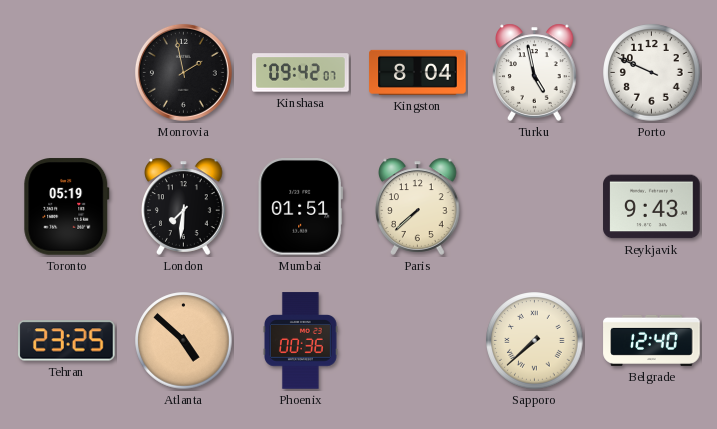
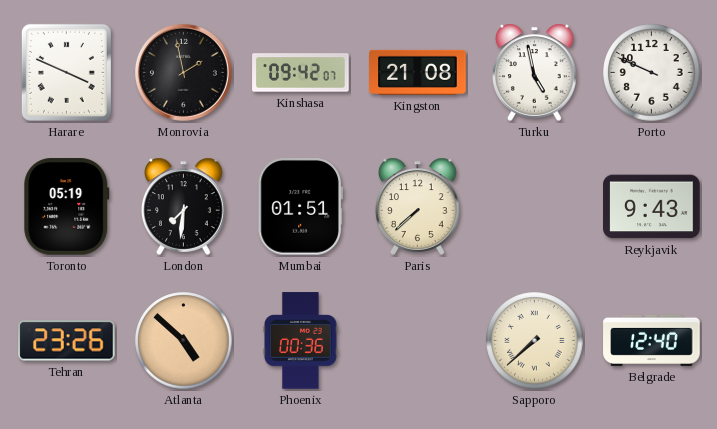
Harare: none -> 3:49 (66, 72)
Kingston: 8:04 -> 21:08 (418, 72)
Tehran: 23:25 -> 23:26 (67, 341)
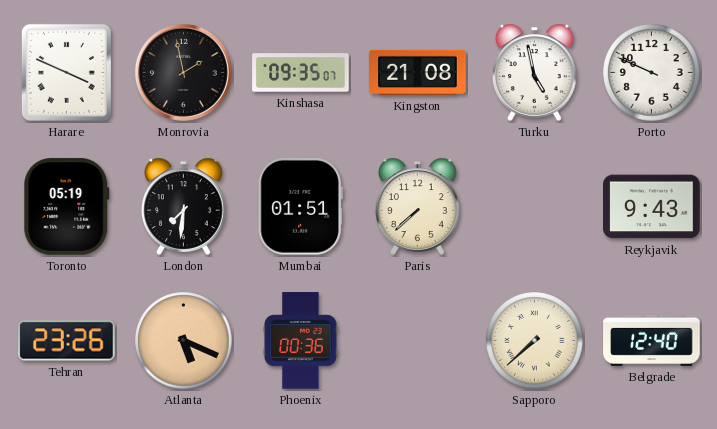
Kinshasa: 09:42 -> 09:35 (301, 73)
Atlanta: 4:52 -> 5:19 (184, 341)
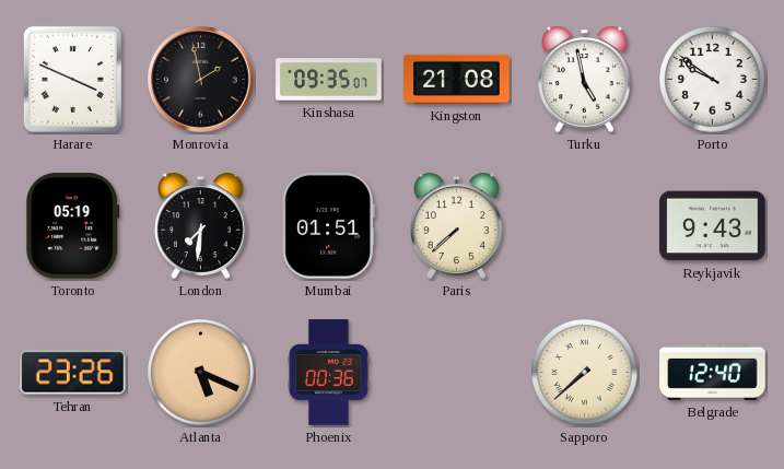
Porto: 9:49 -> 9:51 (713, 80)
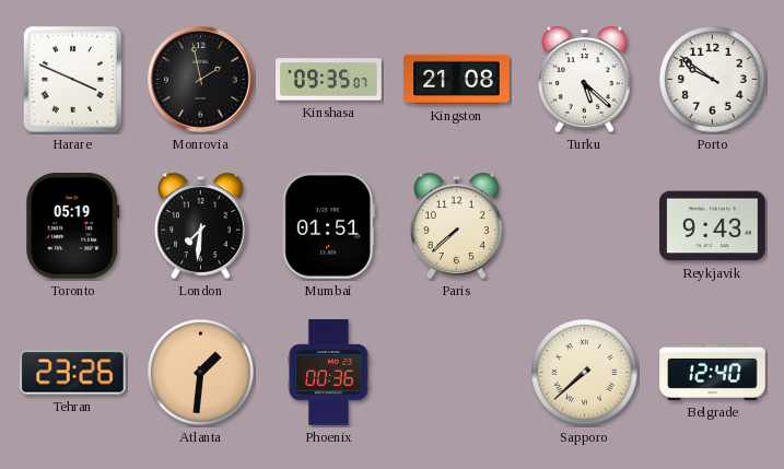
Turku: 4:58 -> 5:22 (585, 79)
Atlanta: 5:19 -> 1:31 (201, 373)
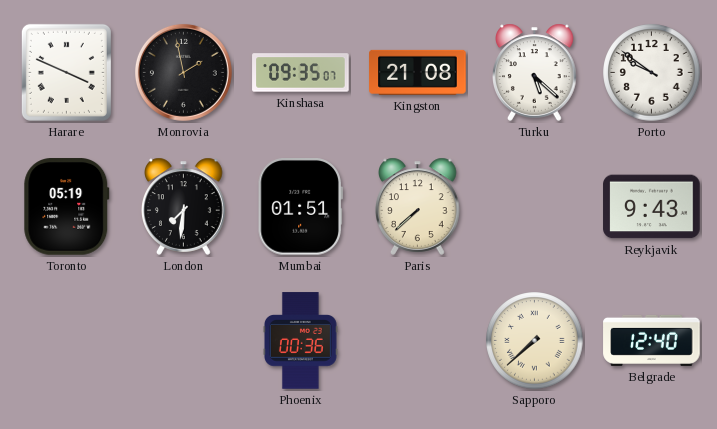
Tehran: 23:26 -> none (73, 373)
Atlanta: 1:31 -> none (201, 373)
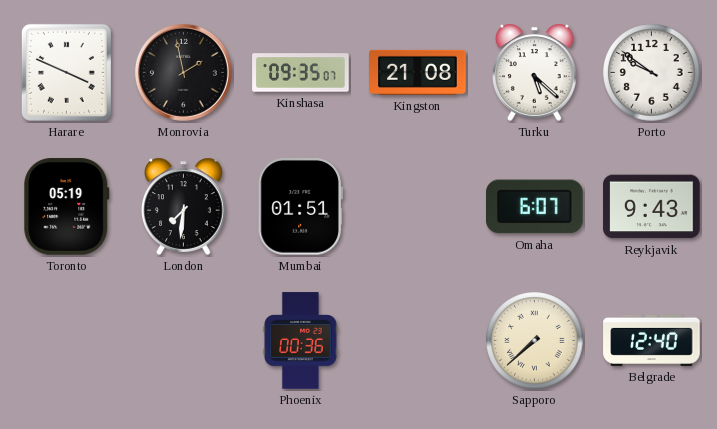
Paris: 7:38 -> none (418, 206)
Omaha: none -> 6:07 (535, 207)
